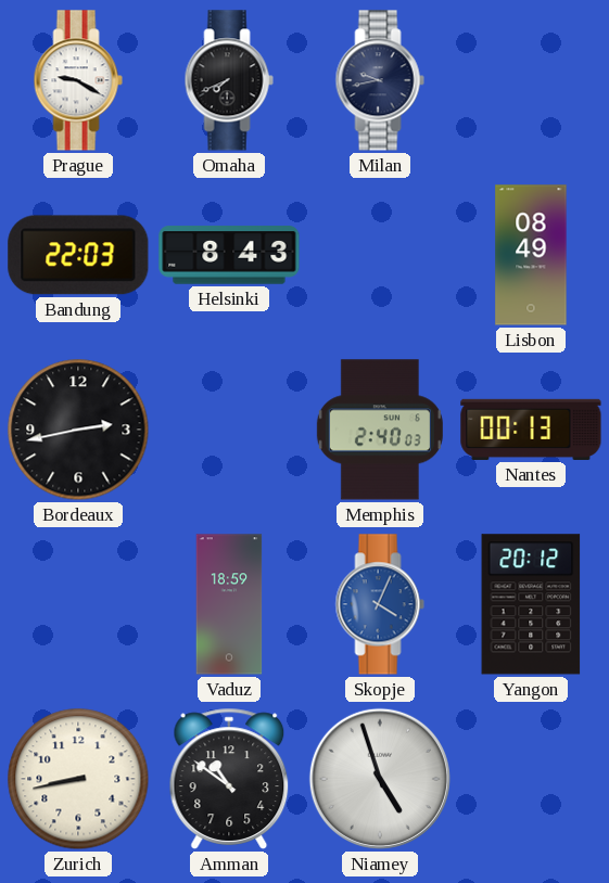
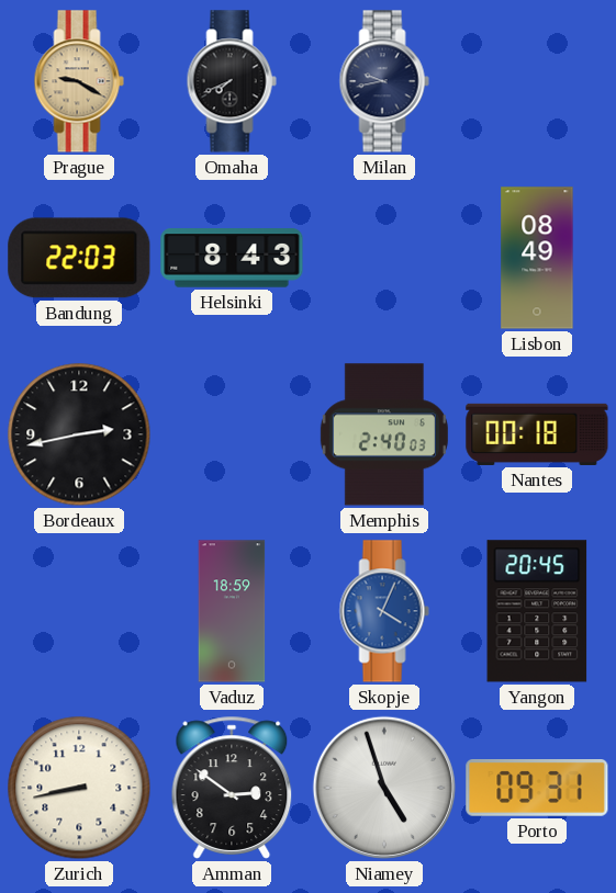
Prague dial: white -> champagne (79, 81)
Nantes: 00:13 -> 00:18 (537, 434)
Yangon: 20:12 -> 20:45 (537, 611)
Amman: 10:51 -> 2:51 (232, 788)
Porto: none -> 09:31 (537, 789)
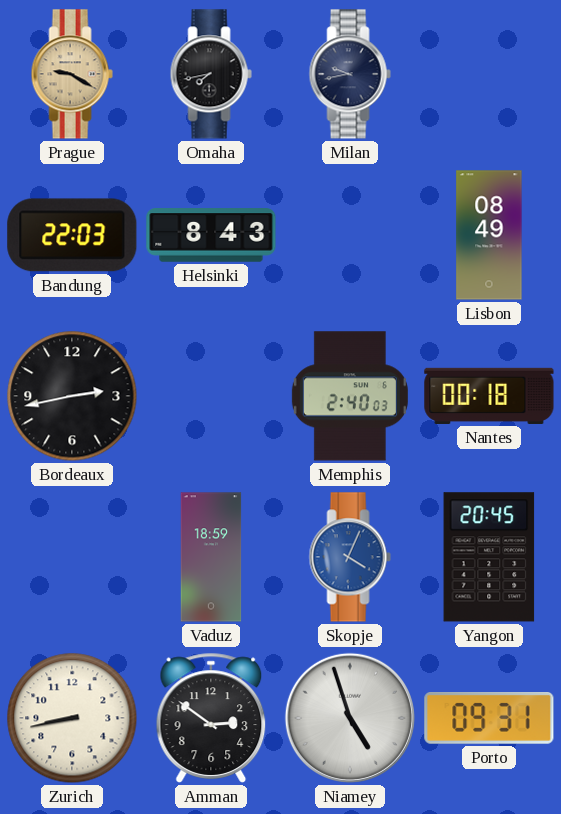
Omaha: 7:41 -> 7:43 (211, 74)
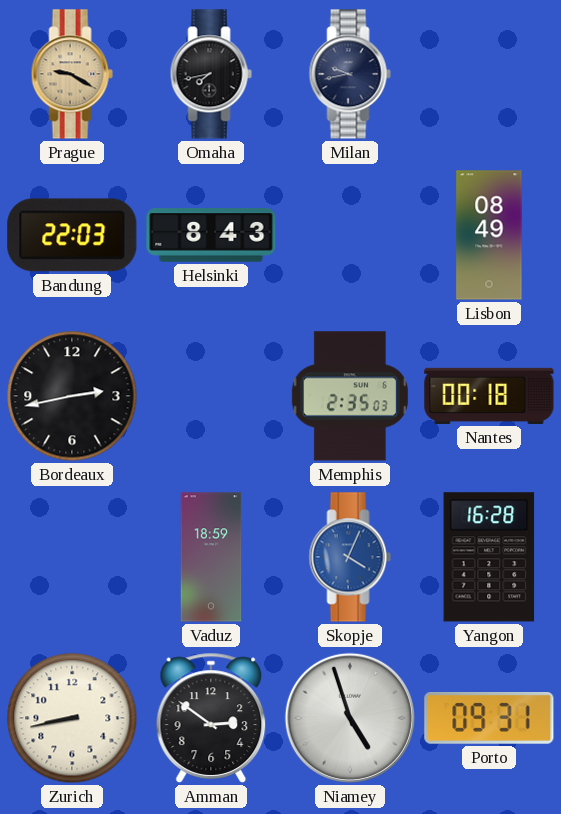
Memphis: 2:40 -> 2:35 (350, 396)
Yangon: 20:45 -> 16:28 (489, 557)
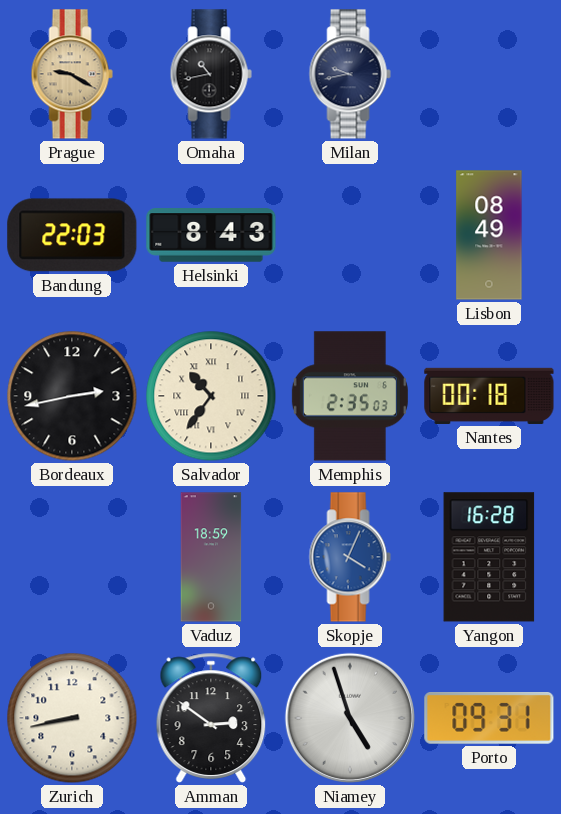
Omaha: 7:43 -> 10:43 (211, 74)
Salvador: none -> 10:36 (211, 396)
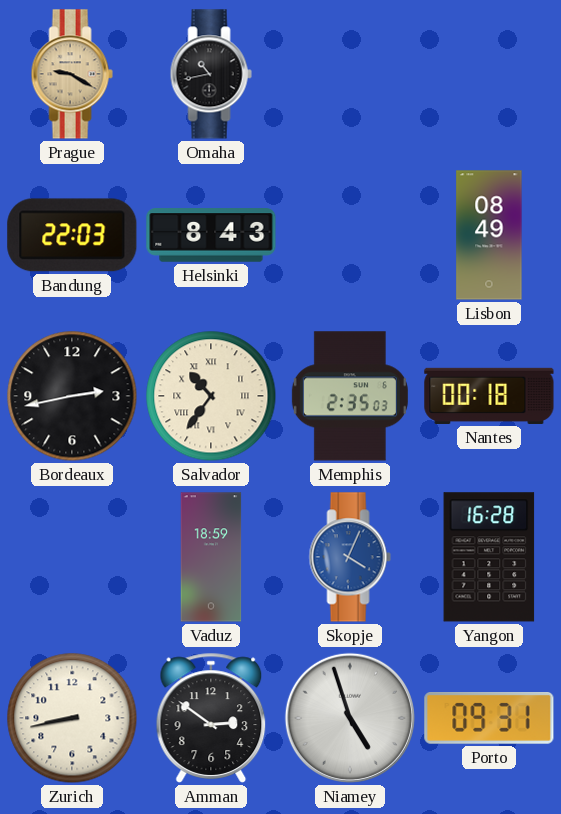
Milan: 9:43 -> none (350, 74)
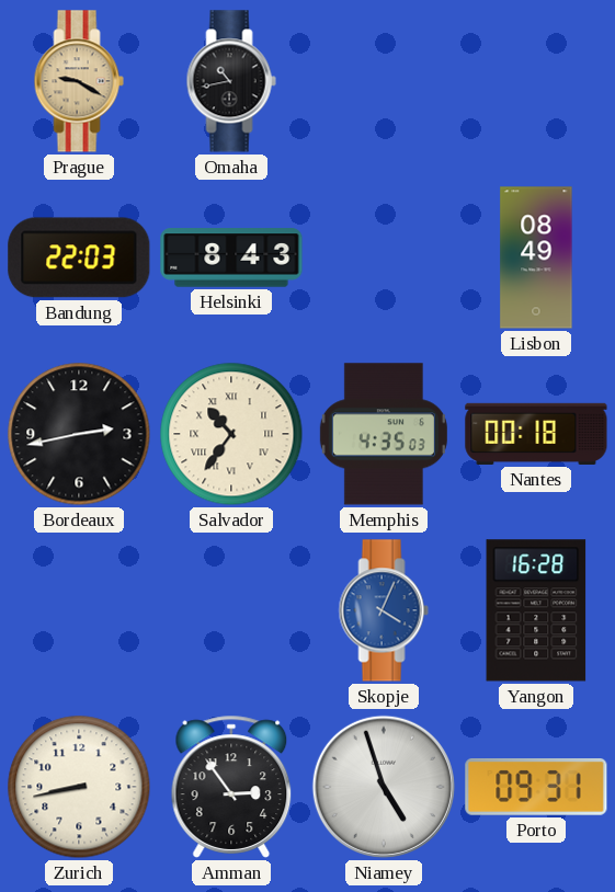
Memphis: 2:35 -> 4:35 (384, 434)
Vaduz: 18:59 -> none (211, 557)
Amman: 2:51 -> 2:54 (231, 787)
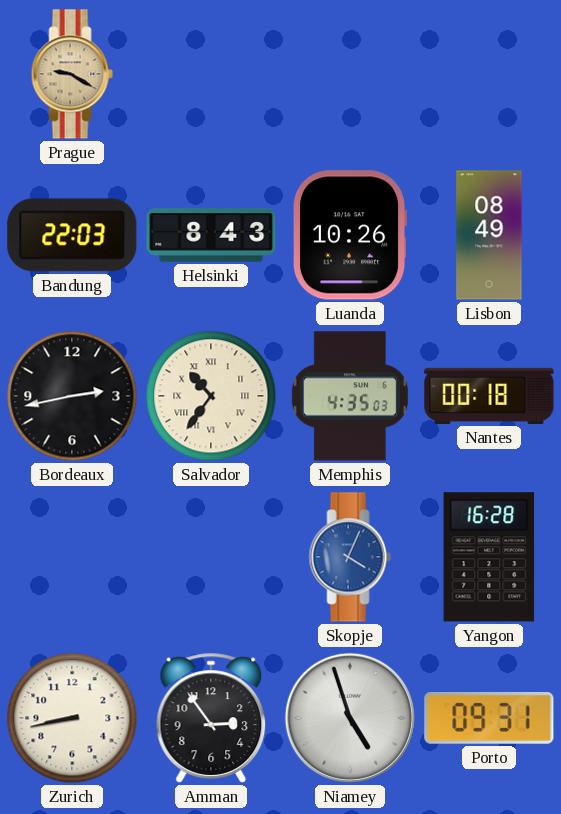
Omaha: 10:43 -> none (231, 81)
Luanda: none -> 10:26 (349, 235)
